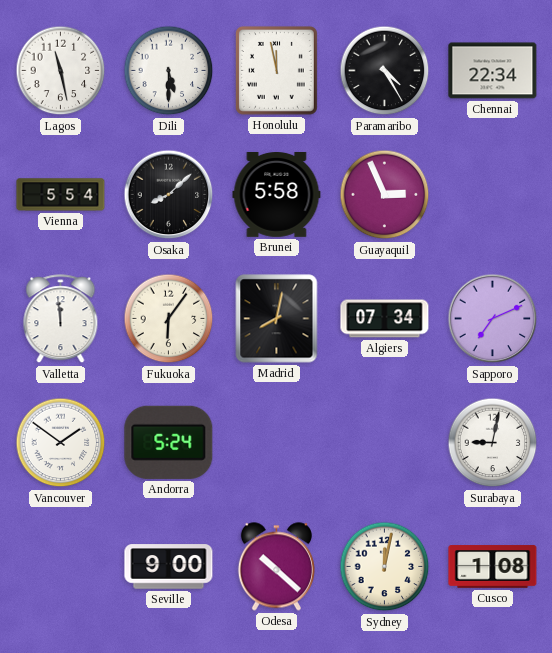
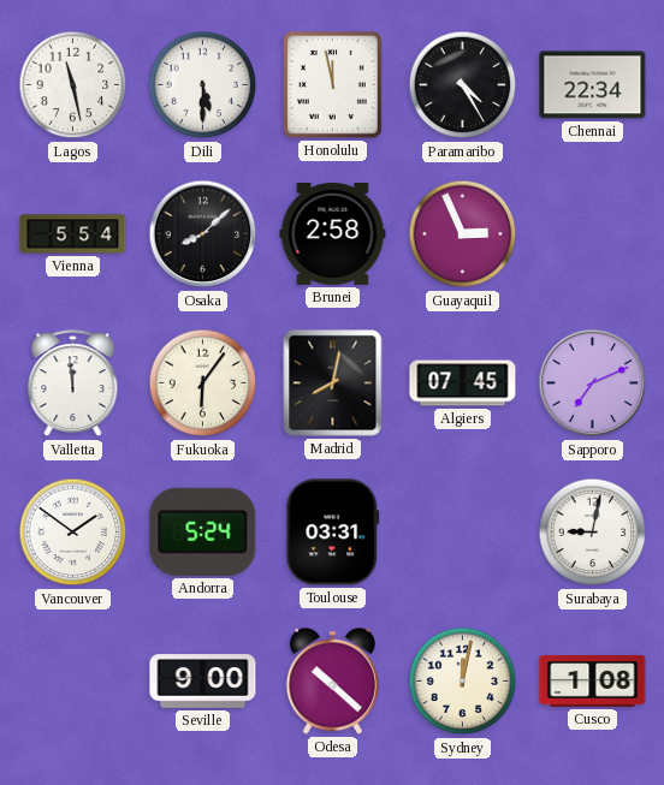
Brunei: 5:58 -> 2:58 (333, 234)
Algiers: 07:34 -> 07:45 (463, 383)
Toulouse: none -> 03:31 (333, 533)
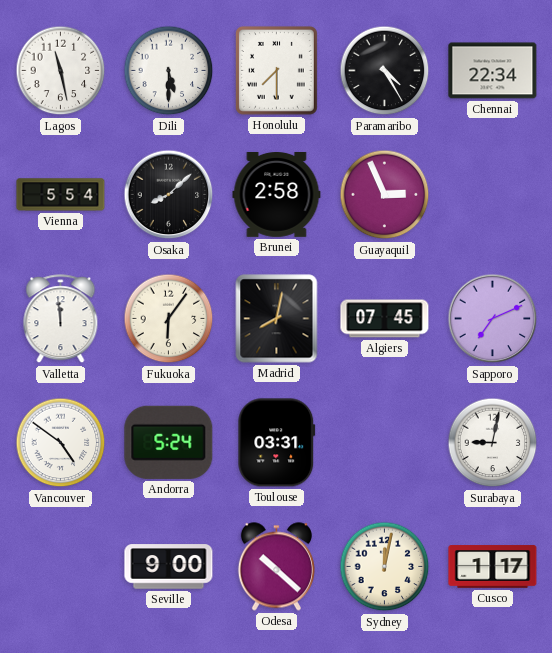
Honolulu: 11:58 -> 7:30 (276, 70)
Vancouver: 1:51 -> 4:51 (61, 443)
Cusco: 1:08 -> 1:17 (493, 567)
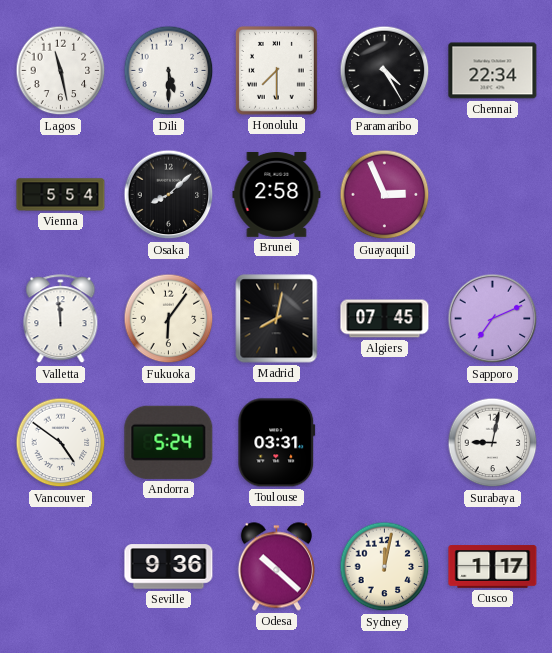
Seville: 9:00 -> 9:36 (169, 567)
